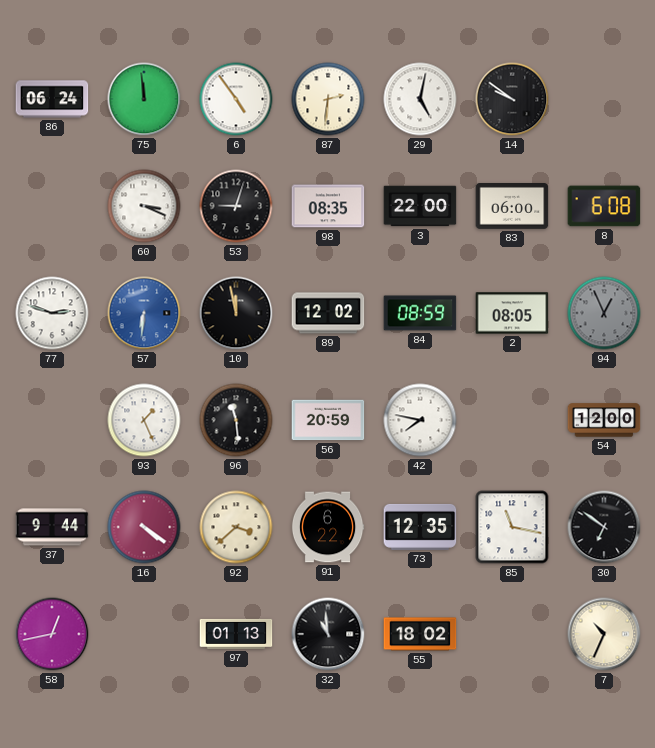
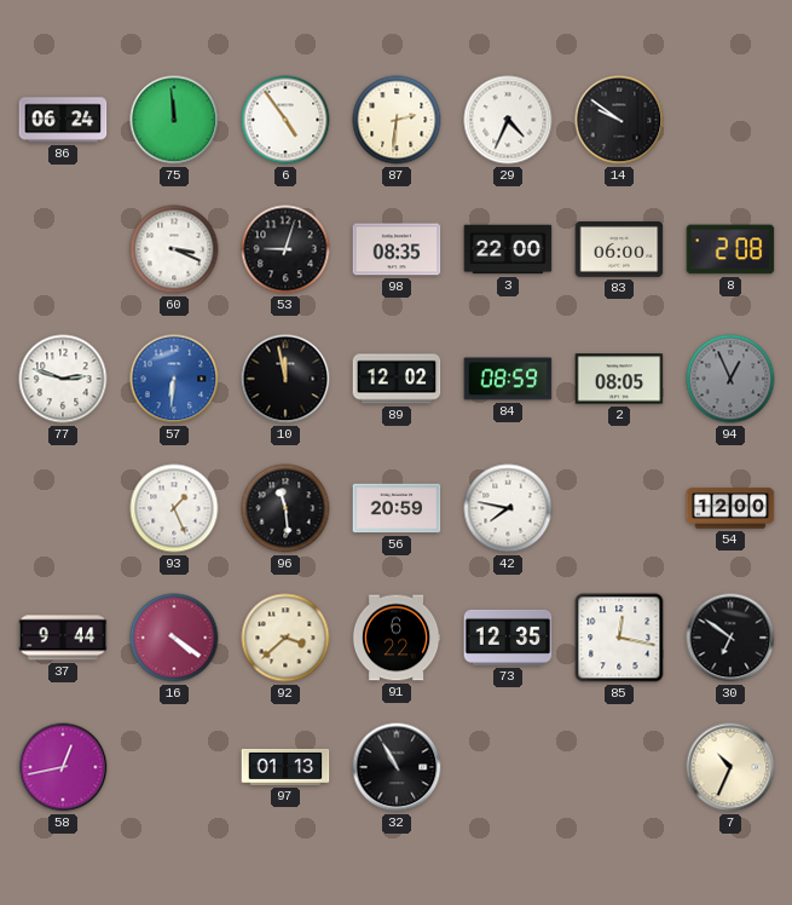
29: 5:02 -> 4:34 (508, 120)
8: 6:08 -> 2:08 (730, 249)
85: 11:17 -> 12:17 (619, 638)
32: 10:59 -> 10:55 (397, 767)
55: 18:02 -> none (420, 634)
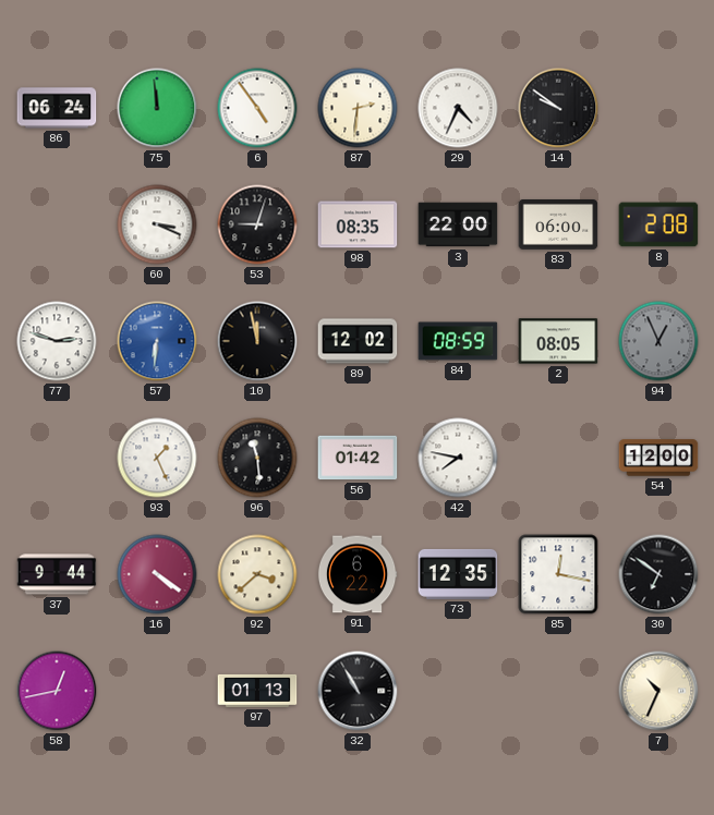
56: 20:59 -> 01:42 (358, 458)
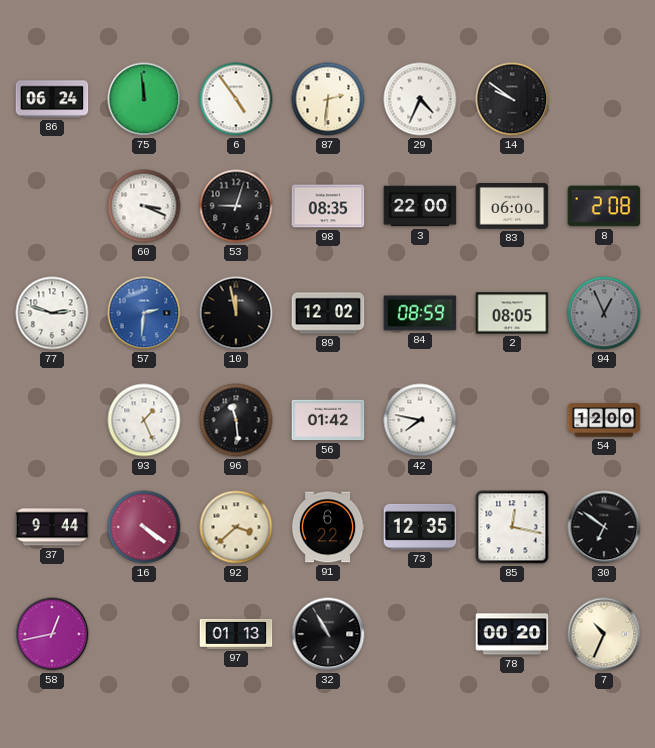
57: 6:31 -> 2:31 (144, 313)
78: none -> 00:20 (512, 634)
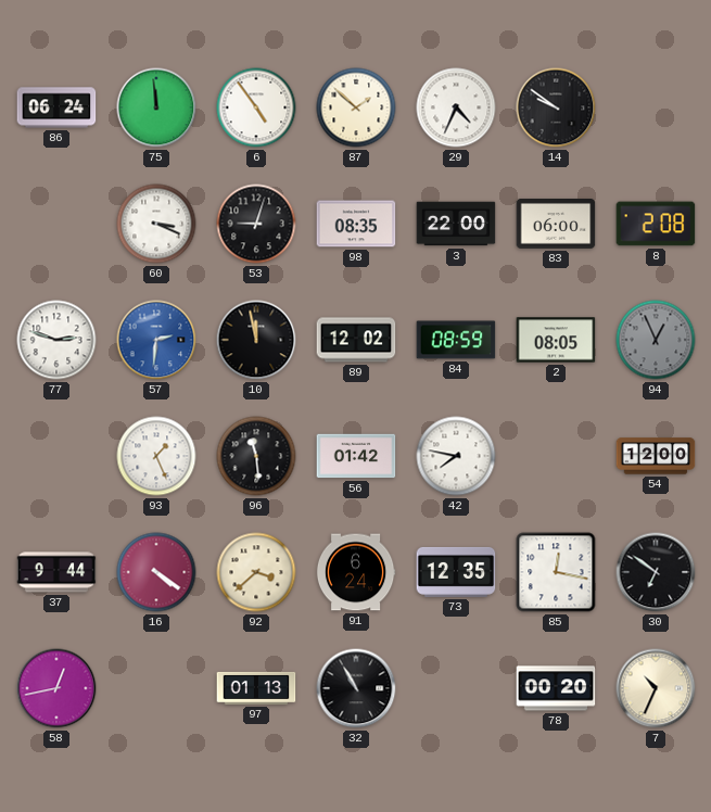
87: 2:31 -> 1:52 (356, 107)
91: 6:22 -> 6:24 (356, 572)
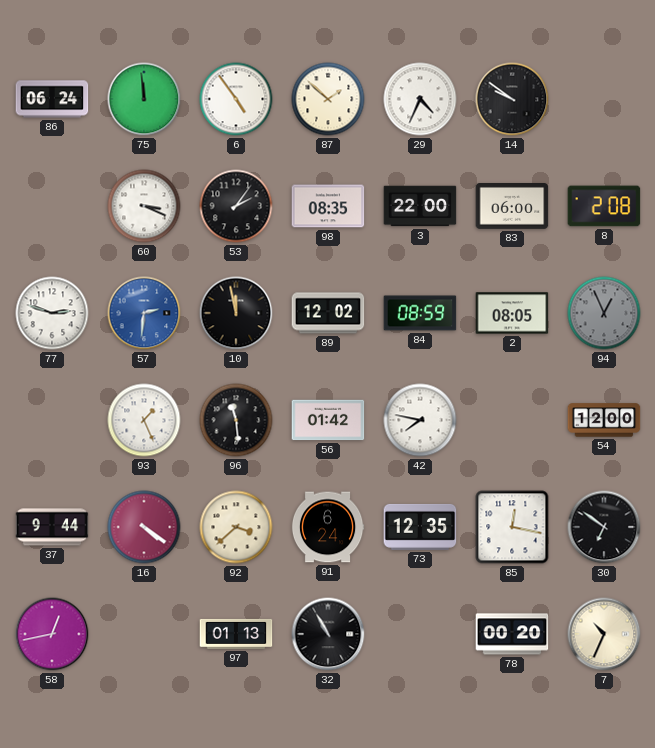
53: 9:03 -> 2:06 (236, 206)
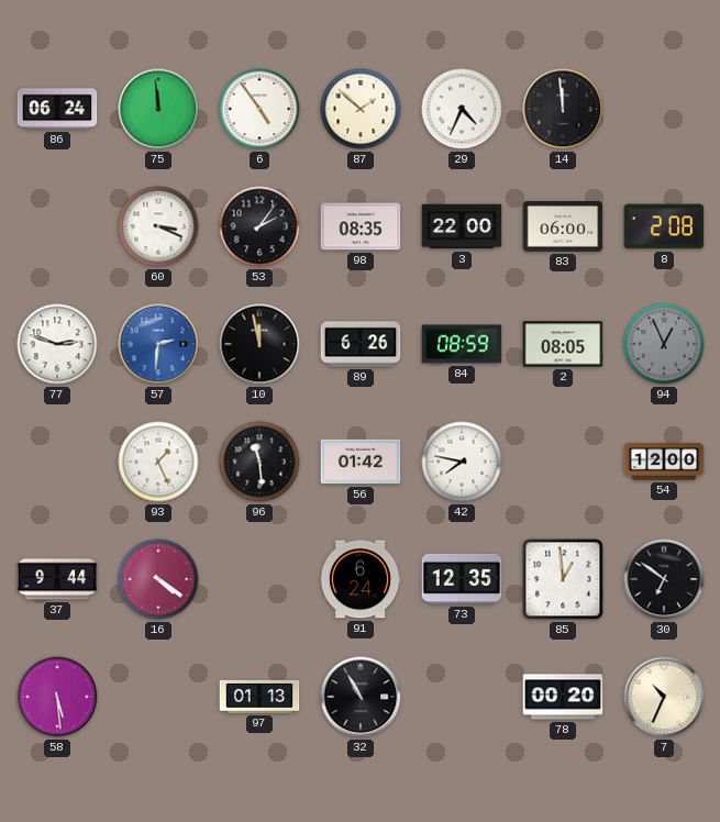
14: 9:51 -> 11:59 (563, 109)
89: 12:02 -> 6:26 (361, 344)
92: 3:38 -> none (236, 527)
85: 12:17 -> 12:59 (563, 579)
58: 12:43 -> 5:29 (57, 697)
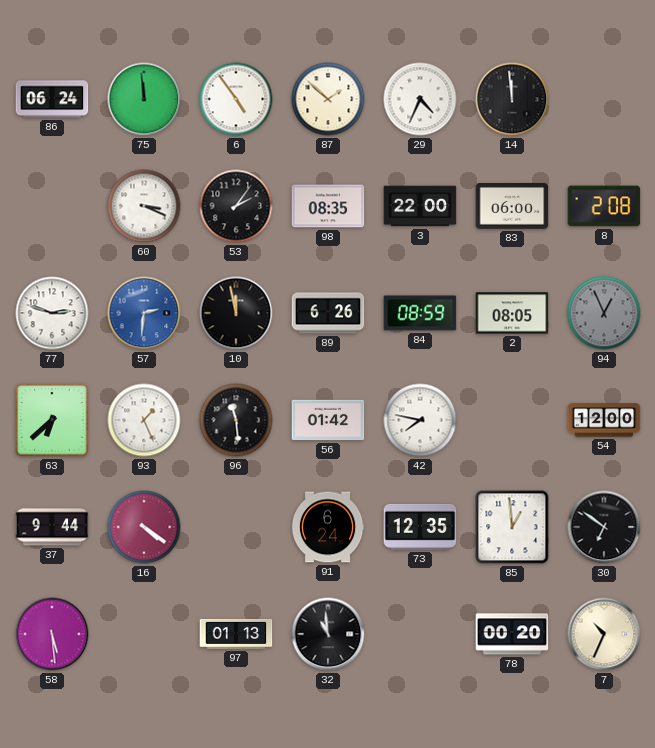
63: none -> 6:38 (52, 420)
32: 10:55 -> 10:59 (328, 634)
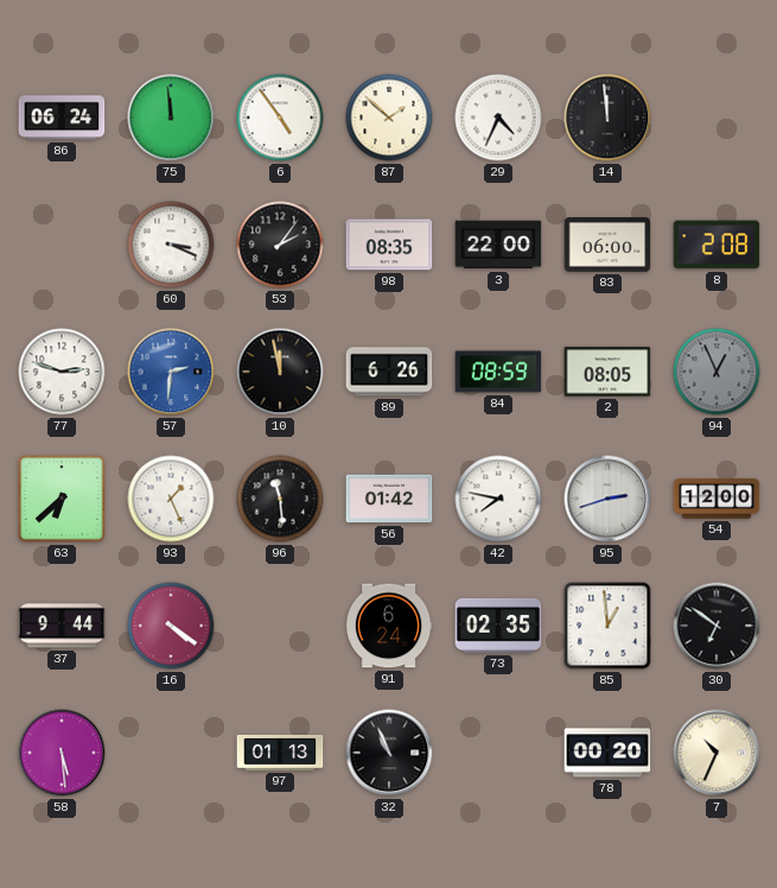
95: none -> 2:42 (607, 499)
73: 12:35 -> 02:35 (498, 626)
32: 10:59 -> 10:56 (389, 753)
